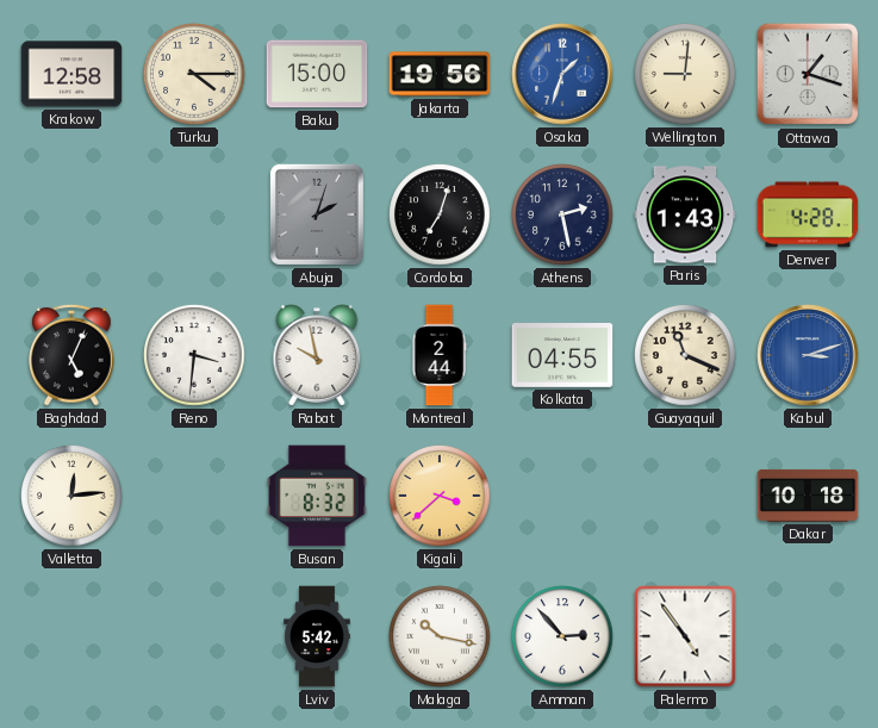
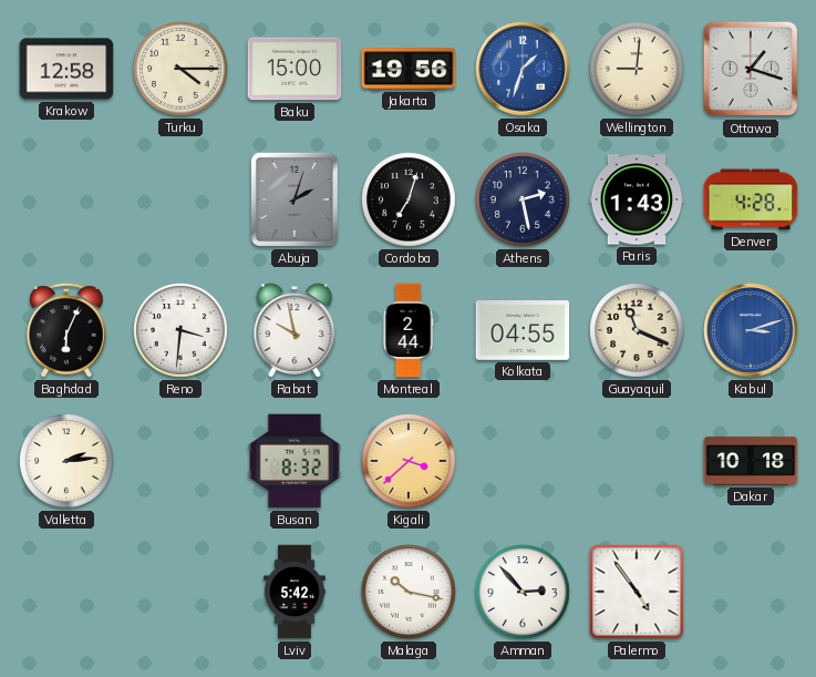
Baghdad: 5:04 -> 6:04 (66, 330)
Valletta: 12:14 -> 2:14 (66, 461)
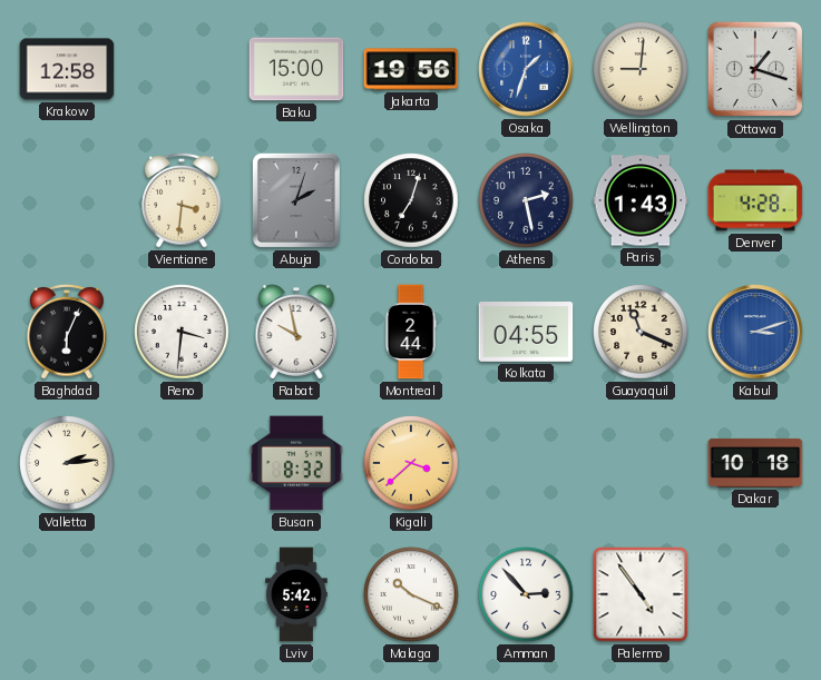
Turku: 4:15 -> none (180, 69)
Vientiane: none -> 3:31 (182, 200)
Malaga: 10:17 -> 10:19 (411, 594)
